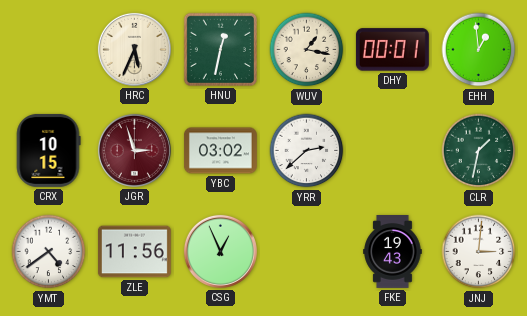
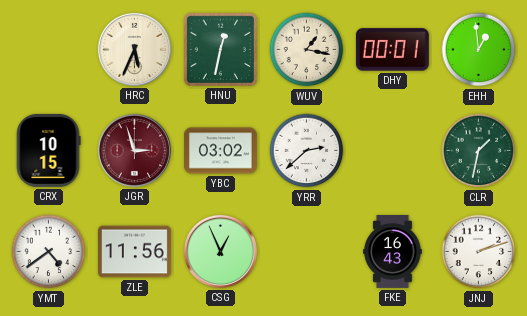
FKE: 19:43 -> 16:43 (393, 252)
JNJ: 3:01 -> 2:12 (479, 252)
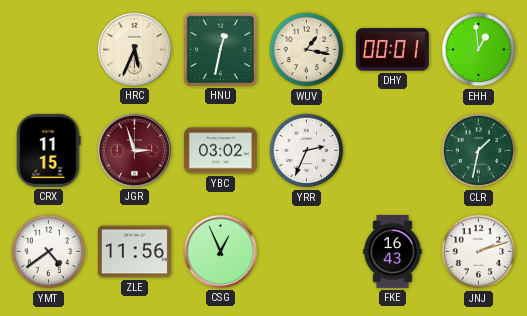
CRX: 10:15 -> 11:15 (48, 150)
YRR: 2:38 -> 2:34 (307, 151)
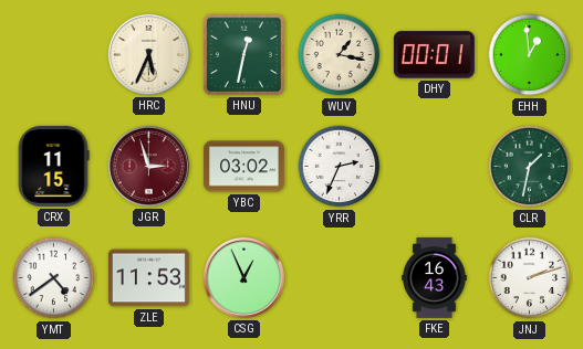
ZLE: 11:56 -> 11:53 (148, 278)
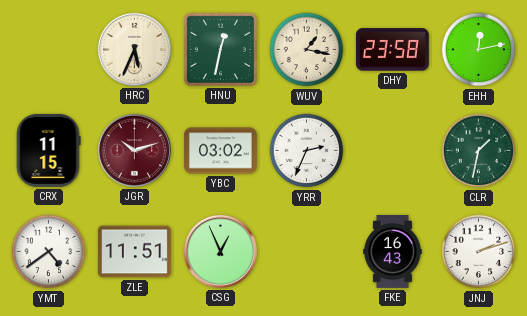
DHY: 00:01 -> 23:58 (392, 50)
EHH: 12:59 -> 12:13 (479, 50)
JGR: 2:57 -> 10:12 (134, 150)
ZLE: 11:53 -> 11:51 (134, 252)
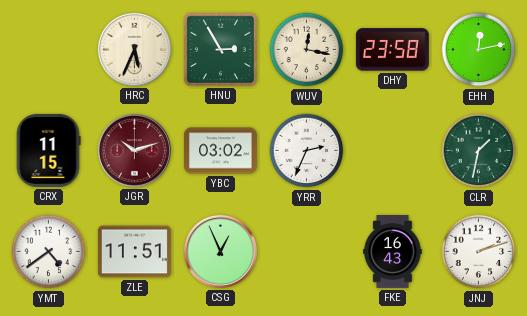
HNU: 12:32 -> 2:55 (220, 49)
WUV: 1:17 -> 12:17 (307, 50)
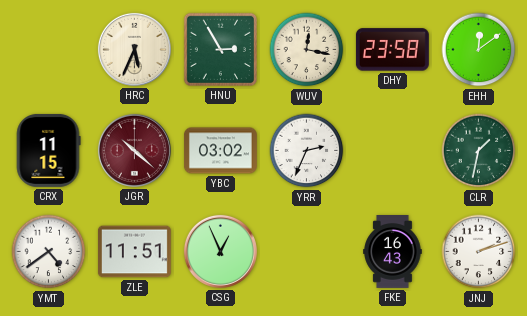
EHH: 12:13 -> 12:09 (479, 50)
JGR: 10:12 -> 10:22 (134, 150)
